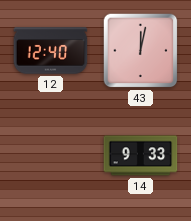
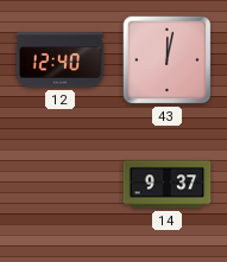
14: 9:33 -> 9:37 (168, 185)
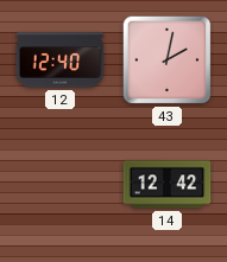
43: 12:02 -> 2:02 (168, 60)
14: 9:37 -> 12:42 (168, 185)
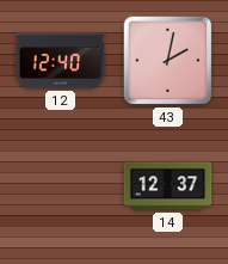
14: 12:42 -> 12:37 (168, 186)
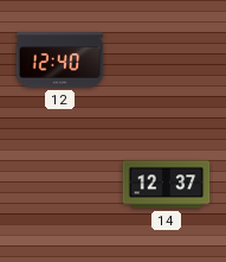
43: 2:02 -> none (168, 61)
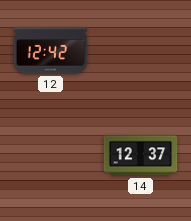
12: 12:40 -> 12:42 (51, 51)
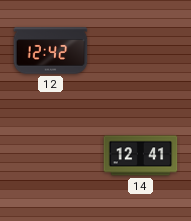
14: 12:37 -> 12:41 (141, 156)
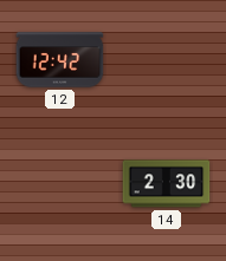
14: 12:41 -> 2:30 (167, 184)
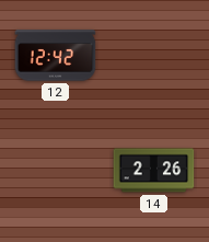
14: 2:30 -> 2:26 (154, 171)
